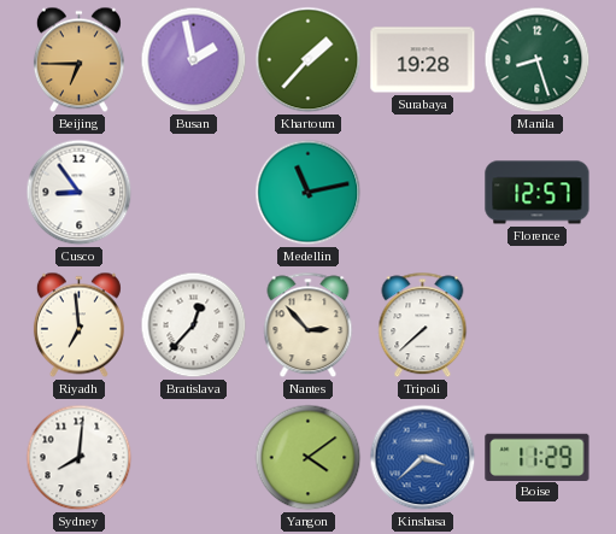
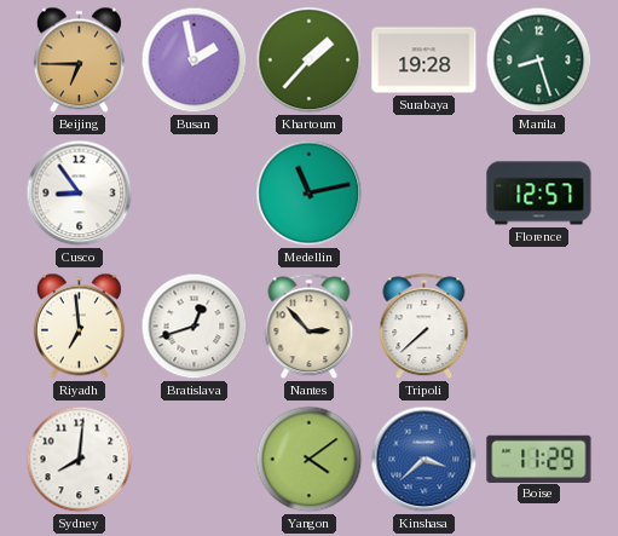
Bratislava: 12:37 -> 12:42 (195, 327)
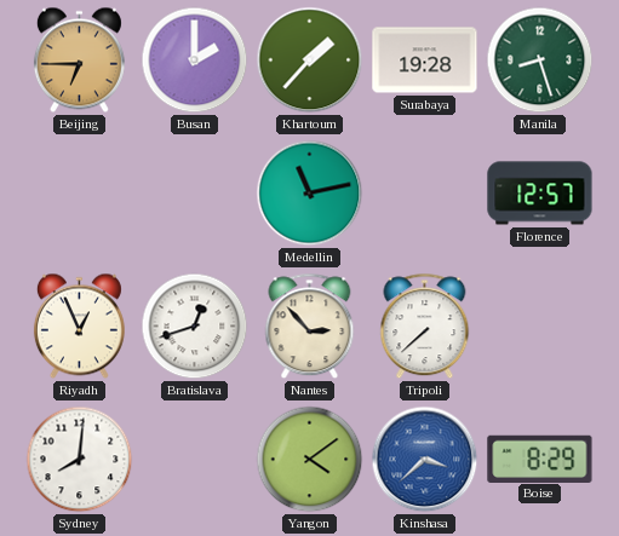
Busan: 1:58 -> 2:00 (195, 60)
Cusco: 8:54 -> none (80, 194)
Riyadh: 6:59 -> 12:56 (79, 327)
Boise: 11:29 -> 8:29 (540, 459)
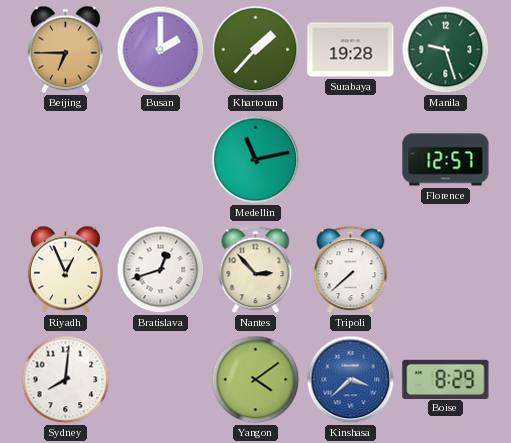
Manila: 8:27 -> 9:27 (446, 50)
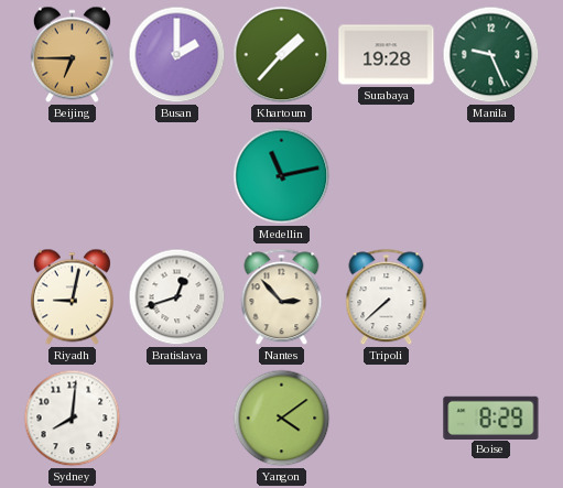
Manila: 9:27 -> 9:26 (491, 55)
Florence: 12:57 -> none (446, 160)
Riyadh: 12:56 -> 9:02 (72, 297)
Kinshasa: 3:38 -> none (351, 380)
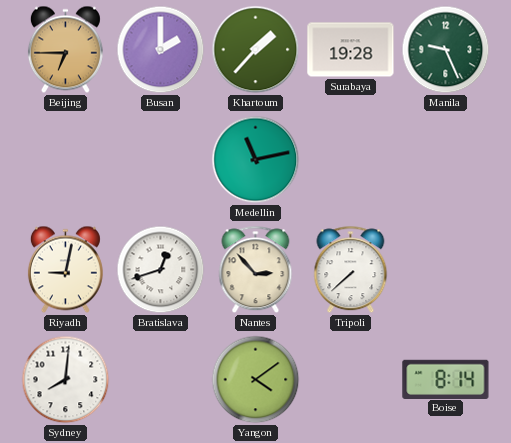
Boise: 8:29 -> 8:14 (446, 379)
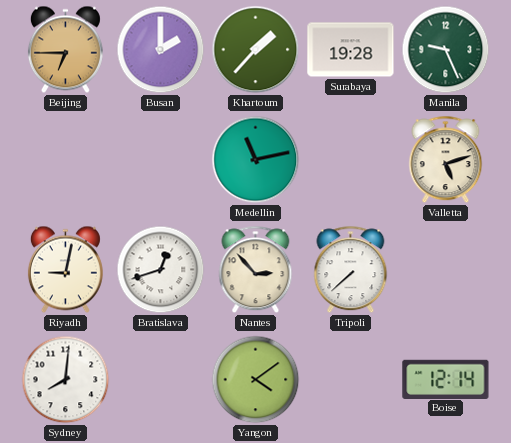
Valletta: none -> 5:12 (446, 160)
Boise: 8:14 -> 12:14 (446, 379)
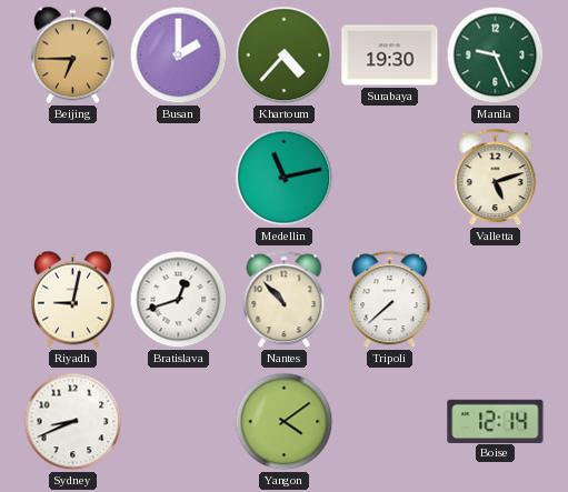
Khartoum: 1:37 -> 4:37 (285, 56)
Surabaya: 19:28 -> 19:30 (390, 56)
Nantes: 2:53 -> 10:53 (285, 300)
Sydney: 8:01 -> 8:41 (73, 422)
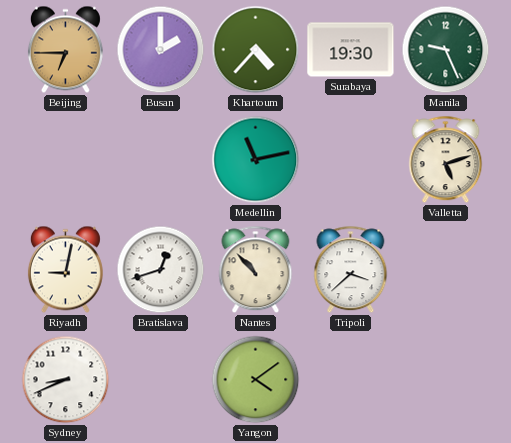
Tripoli: 7:38 -> 3:38 (351, 270)
Boise: 12:14 -> none (496, 421)
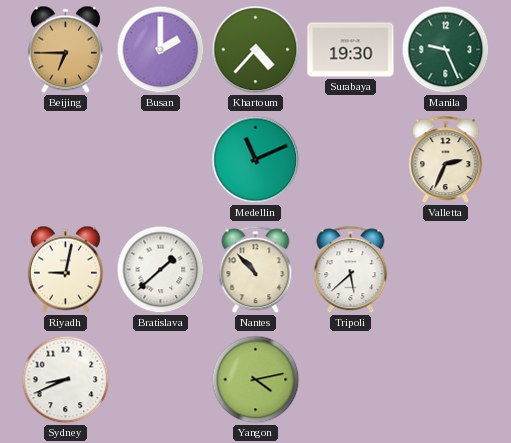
Medellin: 11:13 -> 11:11 (256, 160)
Valletta: 5:12 -> 2:34 (446, 160)
Bratislava: 12:42 -> 1:38 (161, 270)
Tripoli: 3:38 -> 5:38 (351, 270)
Yangon: 4:09 -> 4:13 (256, 380)
